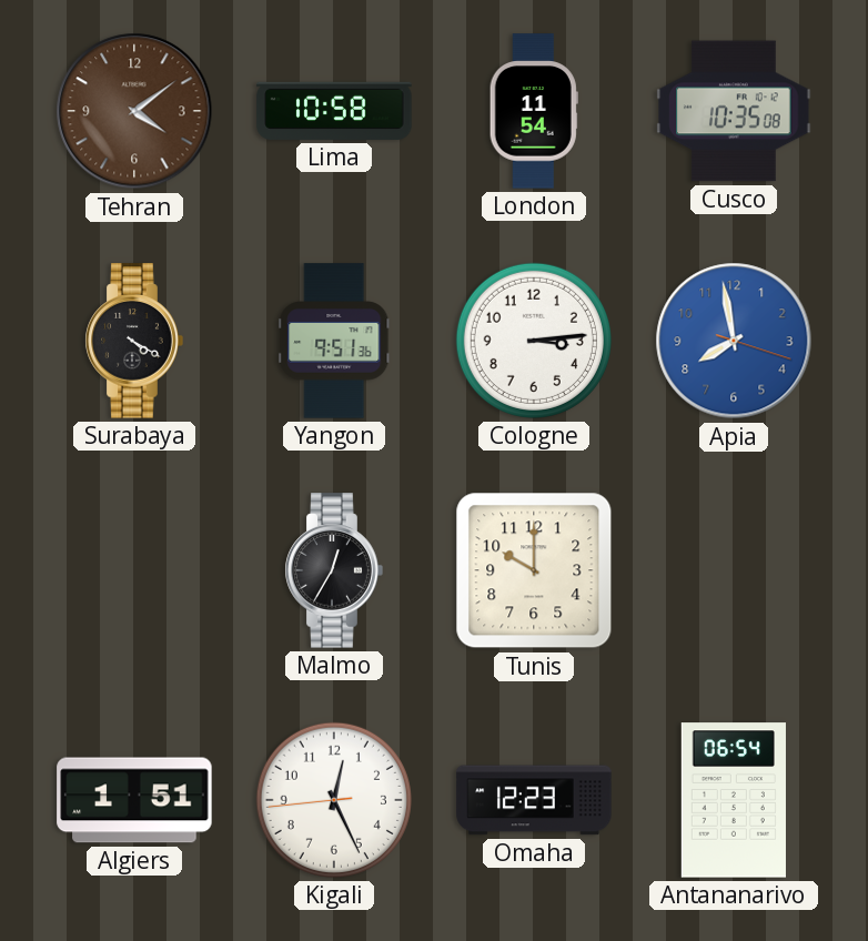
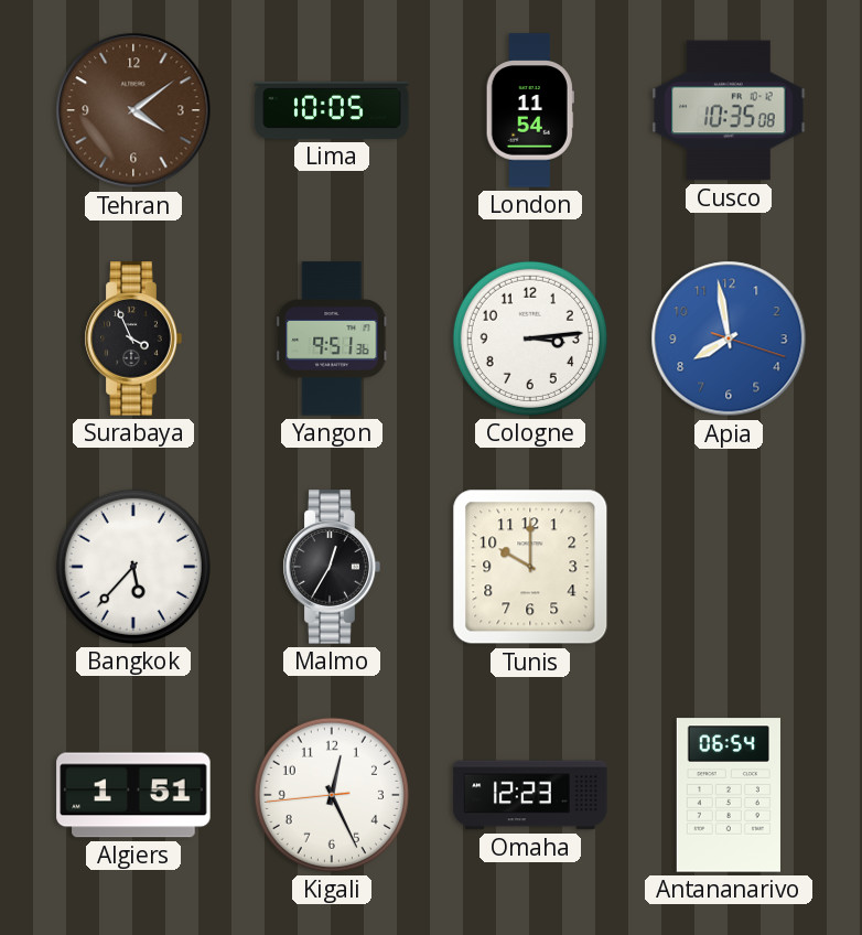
Lima: 10:58 -> 10:05 (332, 110)
Surabaya: 4:20 -> 3:56 (133, 338)
Bangkok: none -> 5:37 (133, 567)
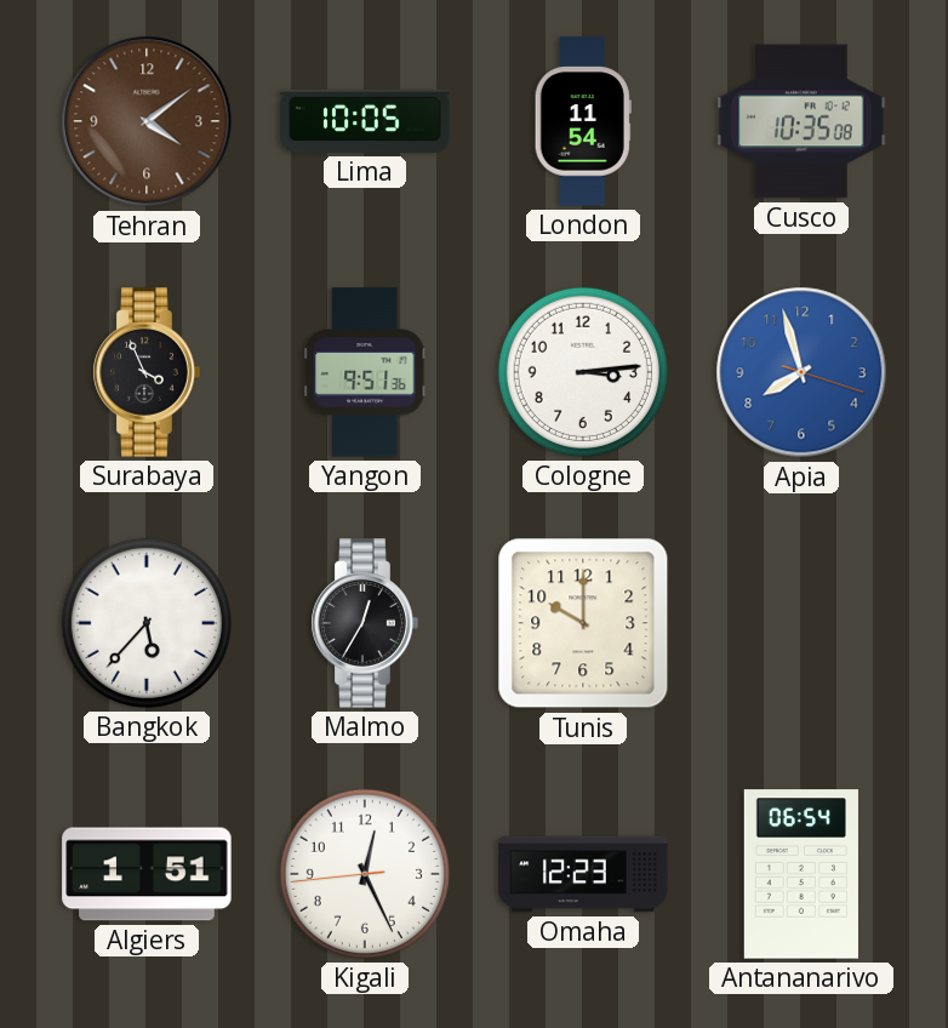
Apia: 7:58 -> 7:57 (801, 372)
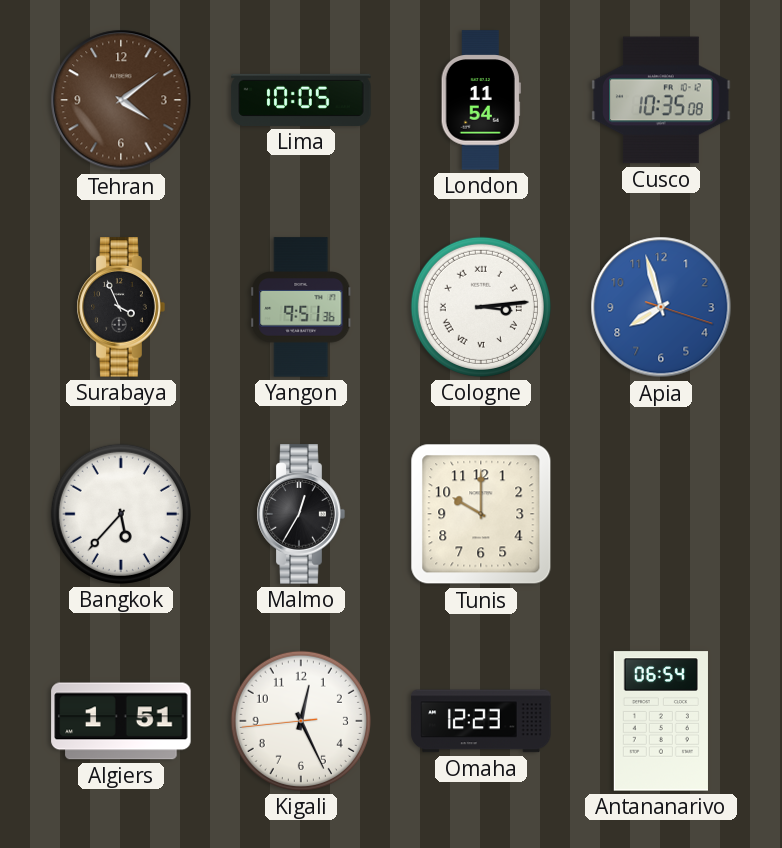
Cologne numerals: Arabic -> Roman (481, 307)
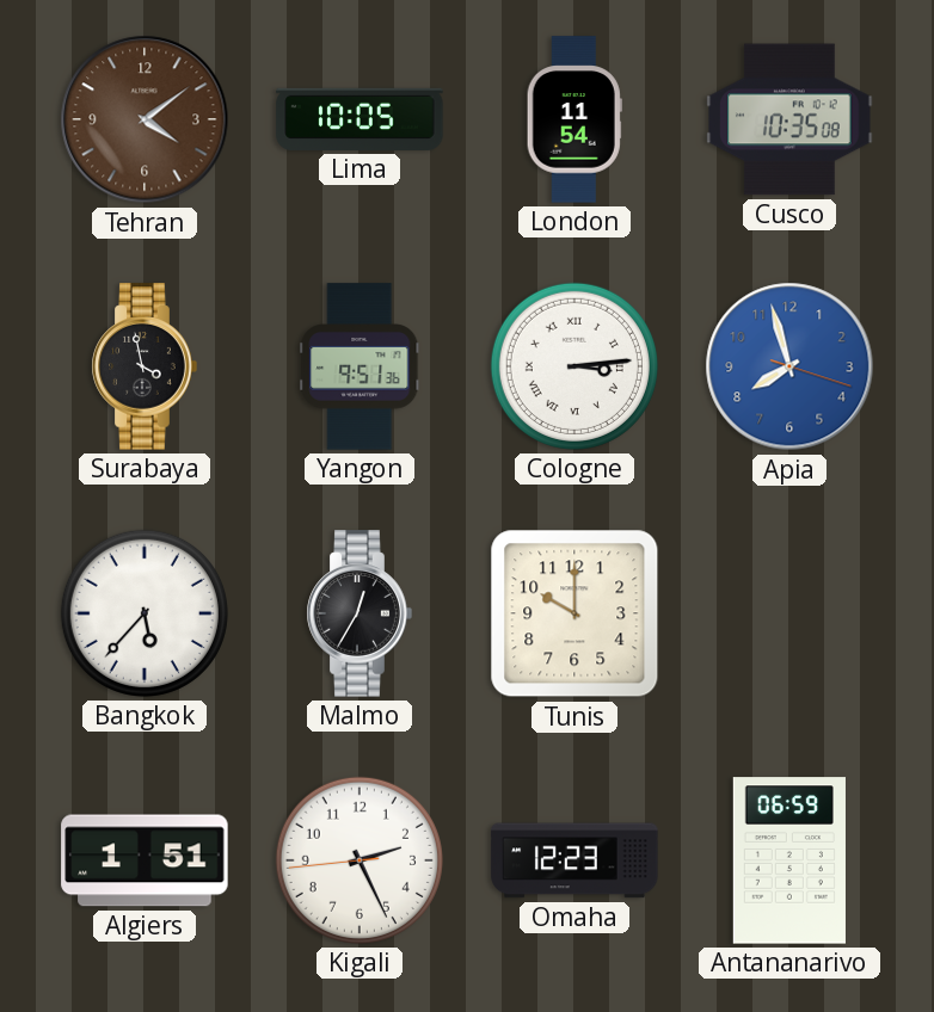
Surabaya: 3:56 -> 3:58 (145, 366)
Kigali: 12:25 -> 2:25 (360, 860)
Antananarivo: 06:54 -> 06:59 (789, 860)
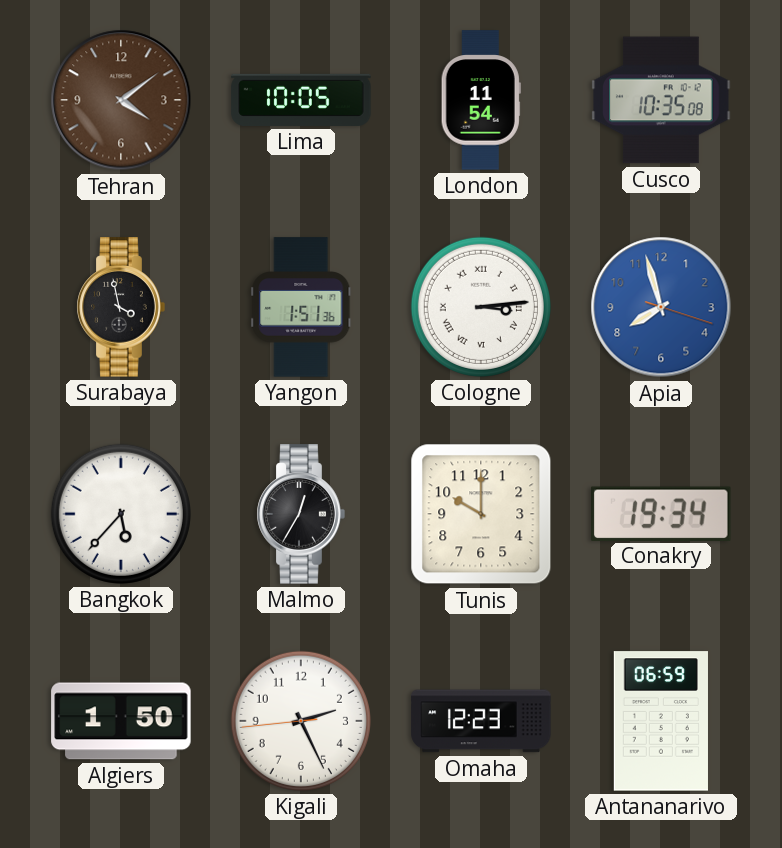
Yangon: 9:51 -> 1:51 (301, 307)
Conakry: none -> 19:34 (662, 513)
Algiers: 1:51 -> 1:50 (121, 721)
